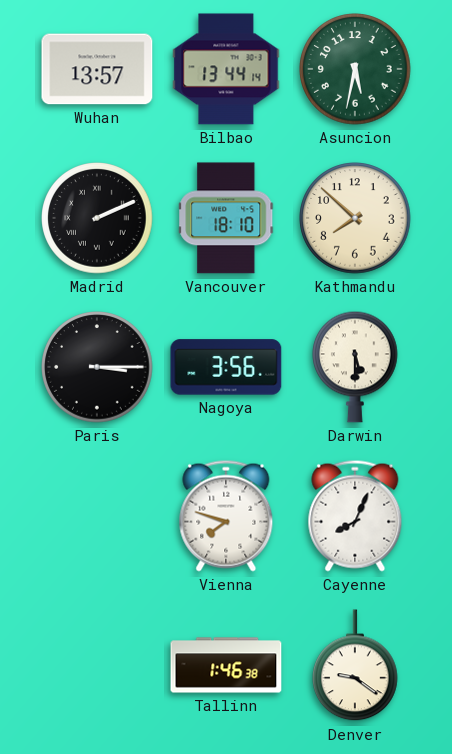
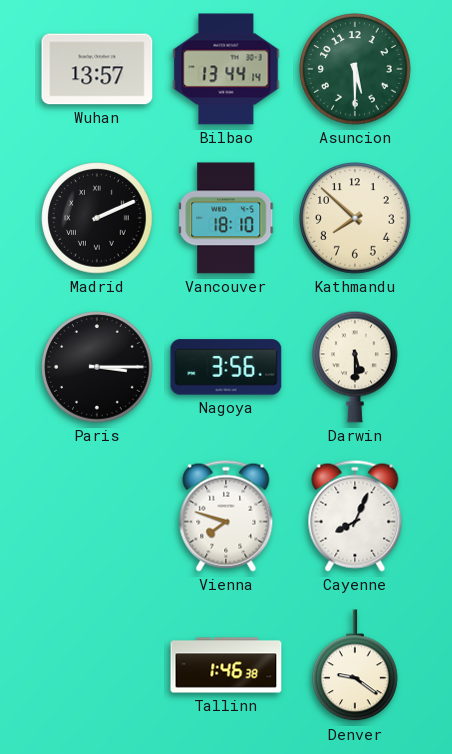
Asuncion: 5:32 -> 5:30 (355, 69)
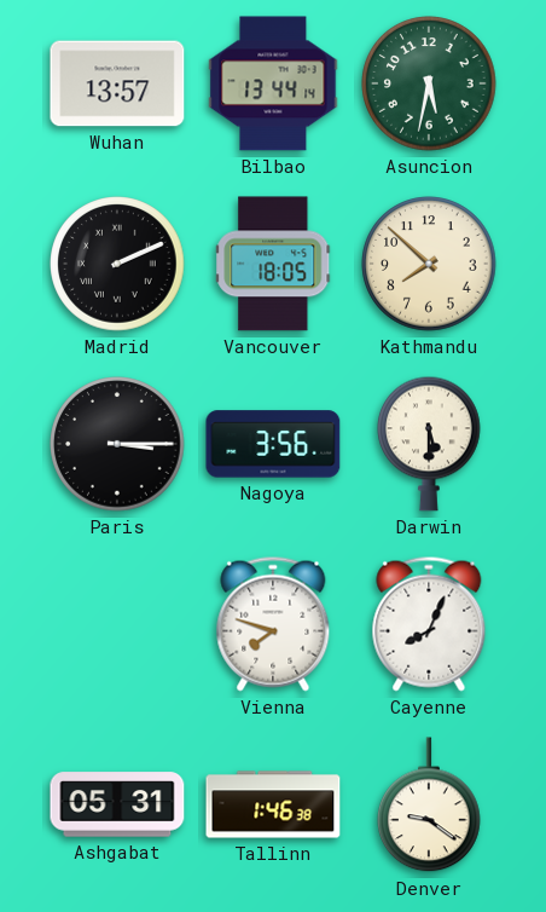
Asuncion: 5:30 -> 5:32 (429, 83)
Vancouver: 18:10 -> 18:05 (274, 264)
Ashgabat: none -> 05:31 (117, 804)
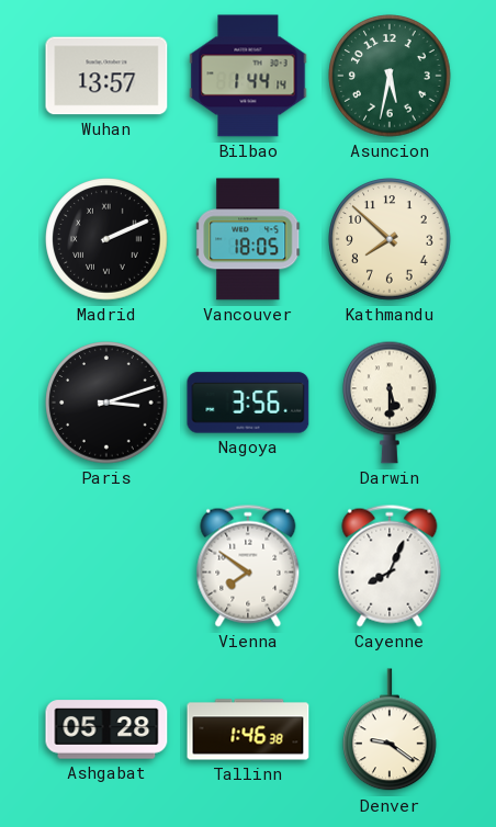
Bilbao: 13:44 -> 1:44 (248, 76)
Paris: 3:15 -> 3:12 (106, 403)
Vienna: 7:48 -> 7:51 (248, 566)
Ashgabat: 05:31 -> 05:28 (106, 729)
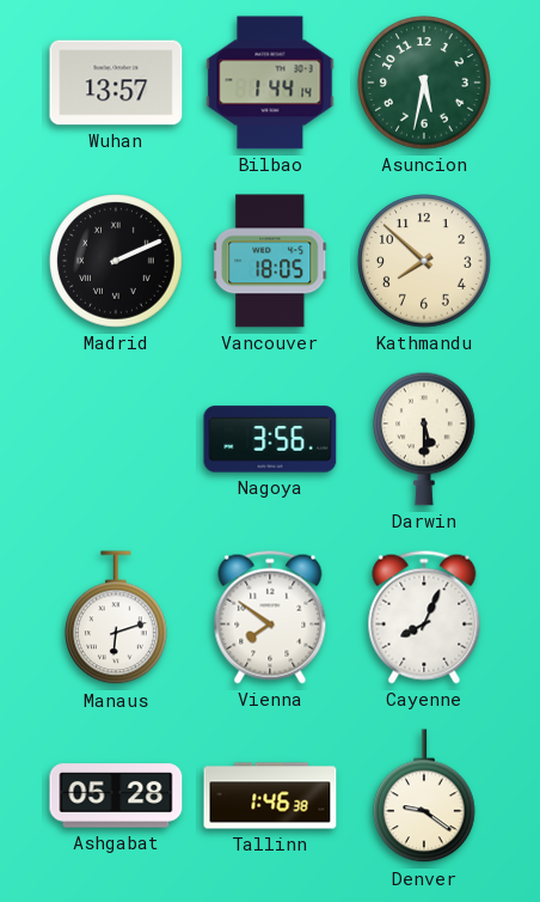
Paris: 3:12 -> none (106, 403)
Manaus: none -> 6:12 (117, 618)
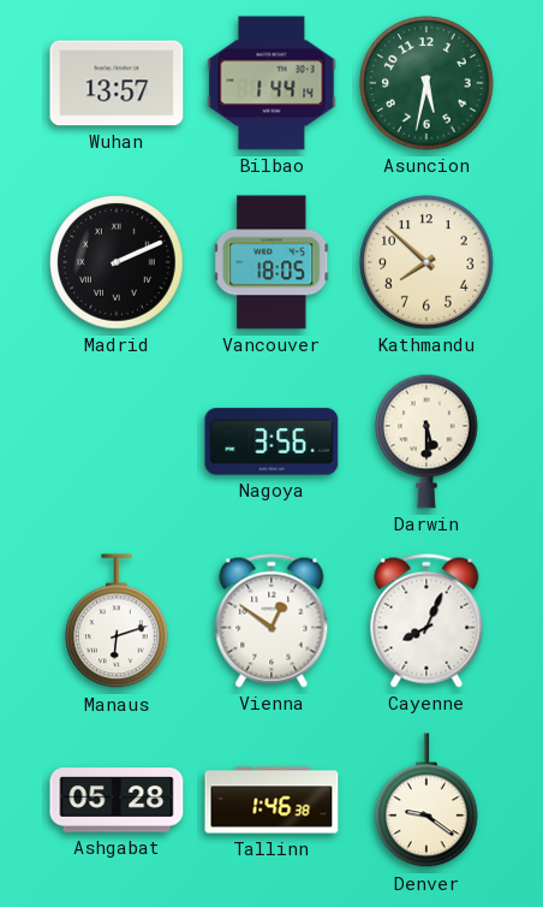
Vienna: 7:51 -> 12:51 (271, 621)
